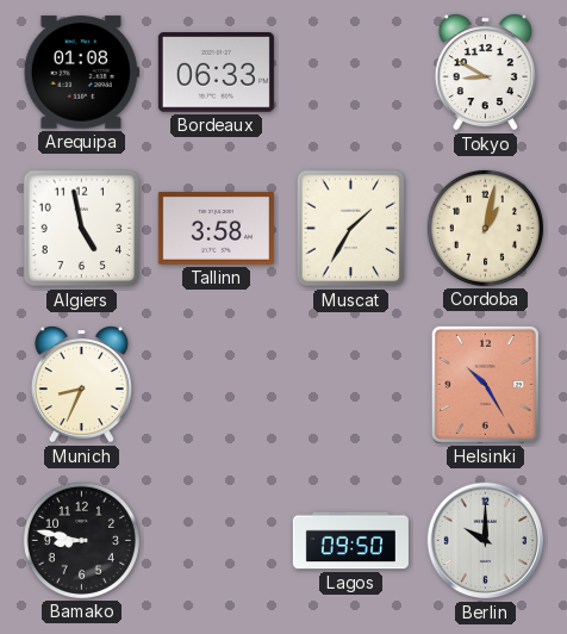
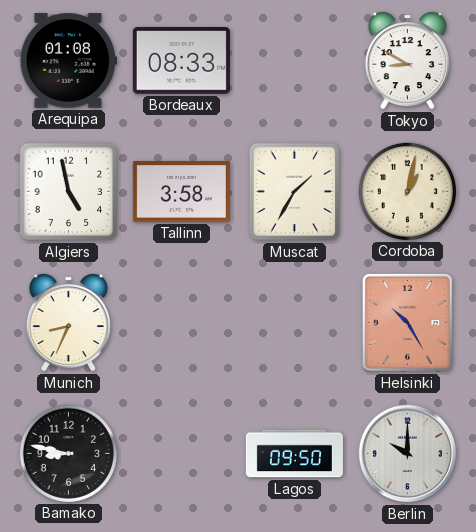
Bordeaux: 06:33 -> 08:33 (181, 61)
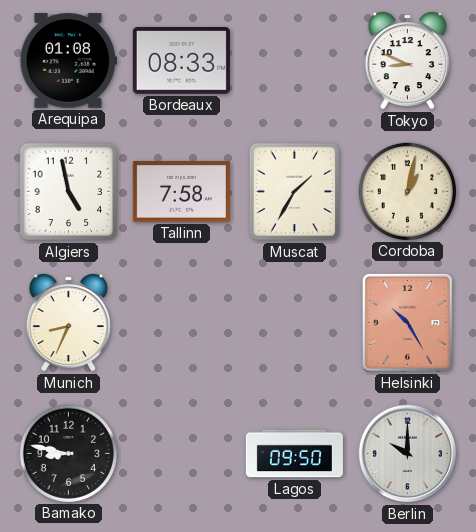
Tokyo: 8:50 -> 8:49 (407, 60)
Tallinn: 3:58 -> 7:58 (181, 192)
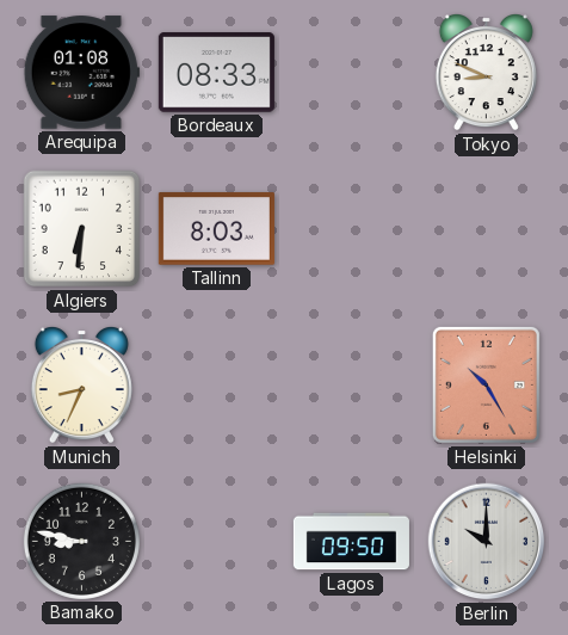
Algiers: 4:58 -> 6:31 (82, 229)
Tallinn: 7:58 -> 8:03 (216, 229)
Muscat: 1:35 -> none (295, 192)
Cordoba: 1:02 -> none (407, 191)
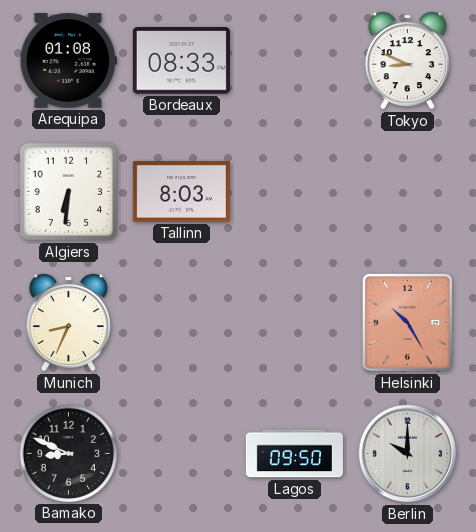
Bamako: 8:47 -> 8:49 (68, 453)
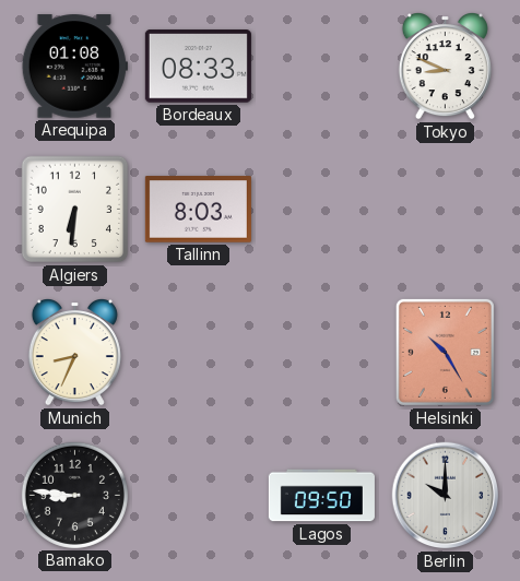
Bamako: 8:49 -> 8:46 (74, 495)
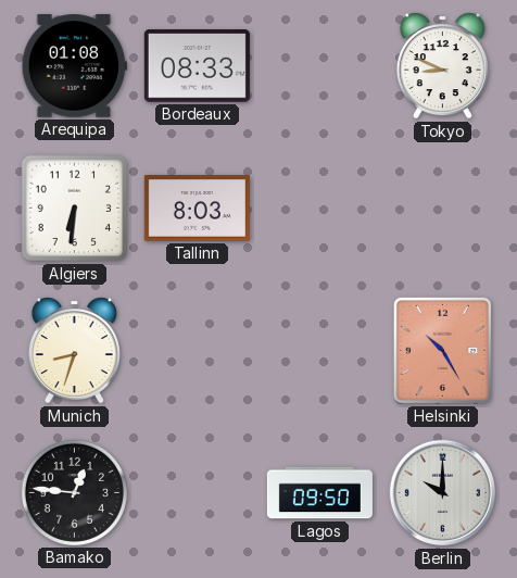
Munich: 8:34 -> 8:33 (74, 350)
Bamako: 8:46 -> 12:46 (74, 492)
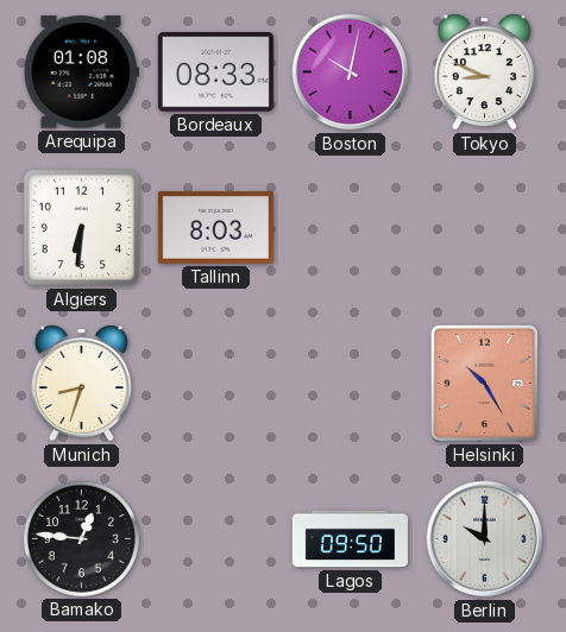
Boston: none -> 10:02 (351, 72)
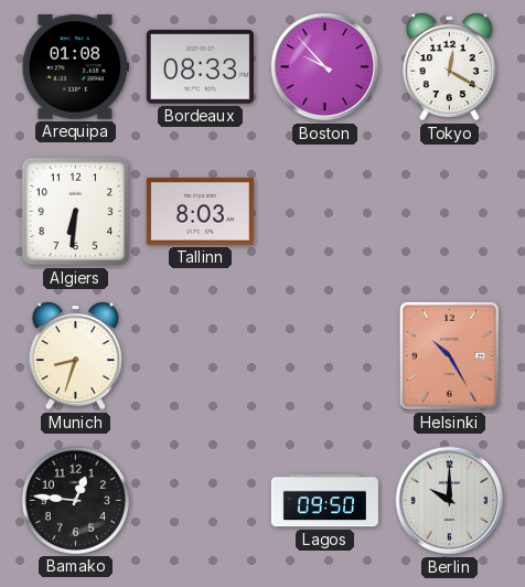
Boston: 10:02 -> 9:53 (325, 67)
Tokyo: 8:49 -> 12:20 (449, 66)
